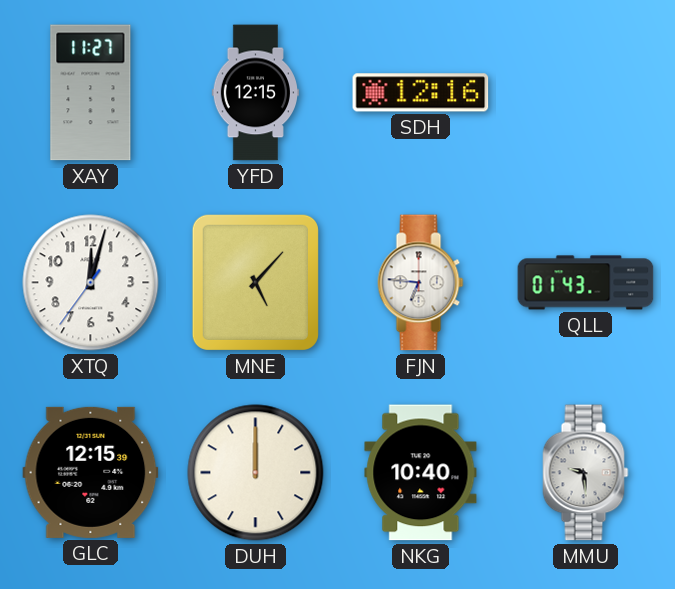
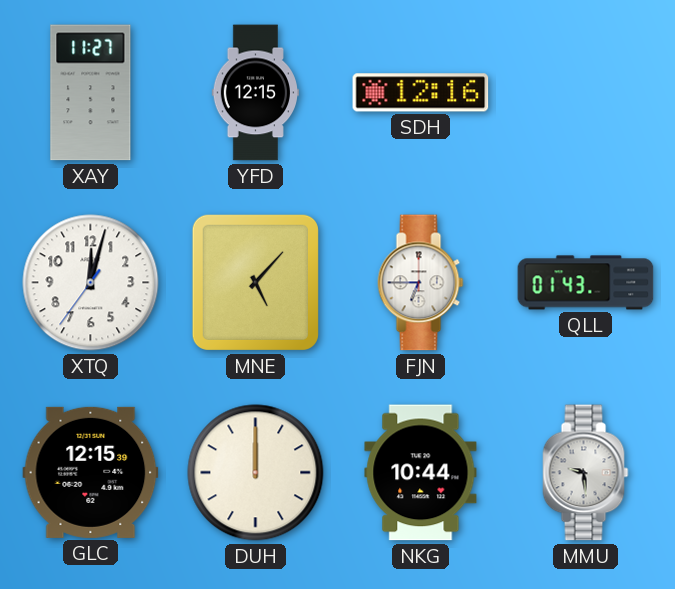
FJN: 6:46 -> 6:45 (421, 283)
NKG: 10:40 -> 10:44 (421, 473)
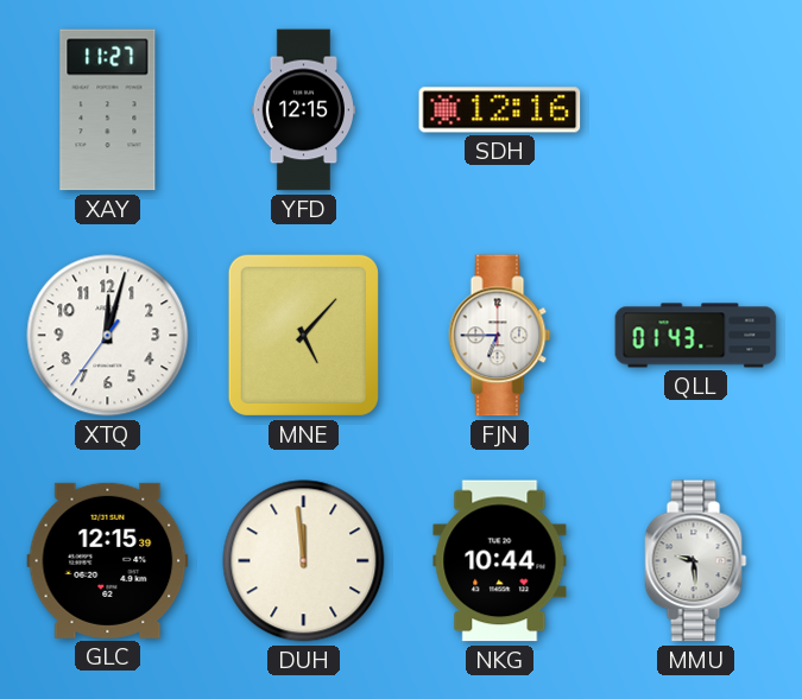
DUH: 12:00 -> 11:59 (304, 561)
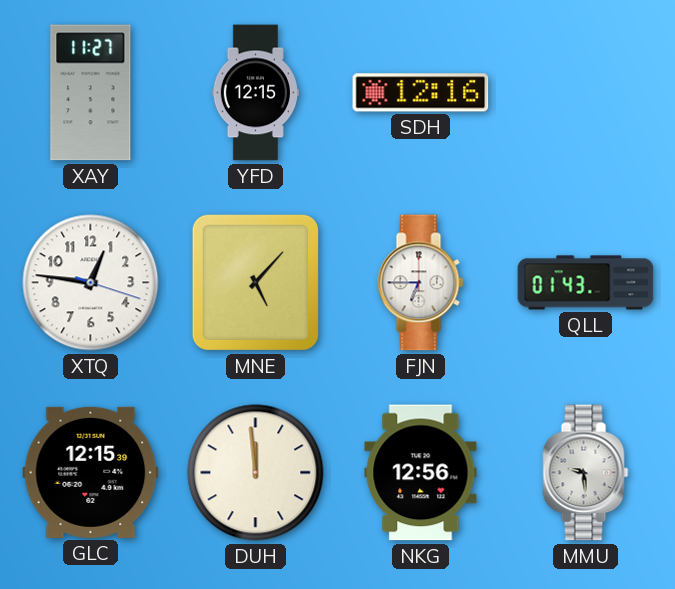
XTQ: 12:02 -> 12:46 (91, 283)
NKG: 10:44 -> 12:56 (421, 473)
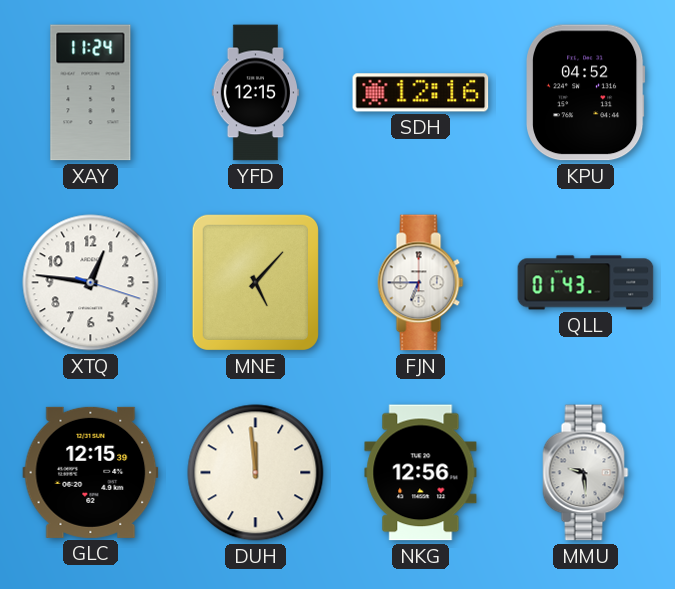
XAY: 11:27 -> 11:24 (91, 93)
KPU: none -> 04:52 (585, 93)
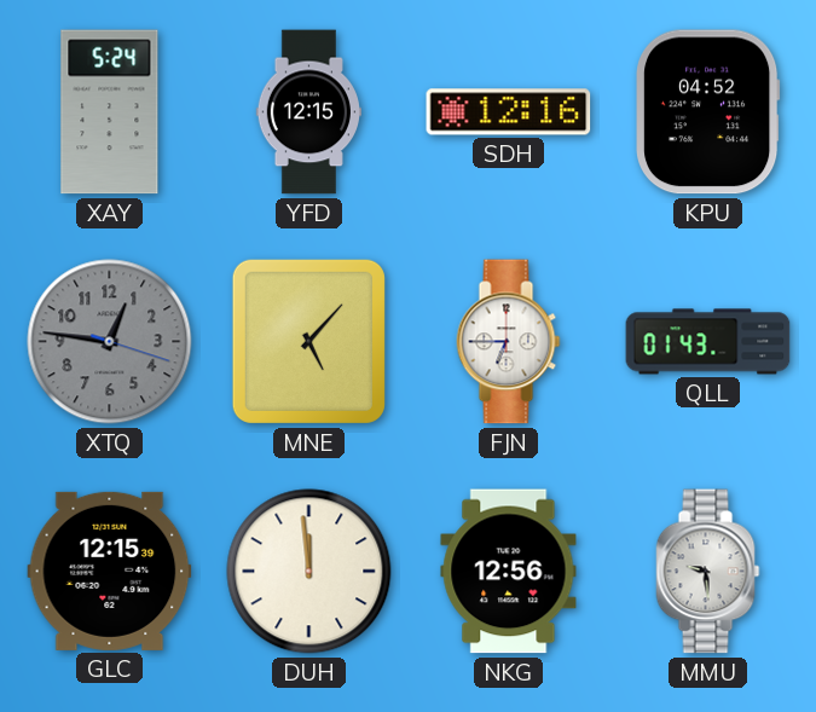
XAY: 11:24 -> 5:24 (110, 112)
XTQ dial: white -> grey (110, 342)
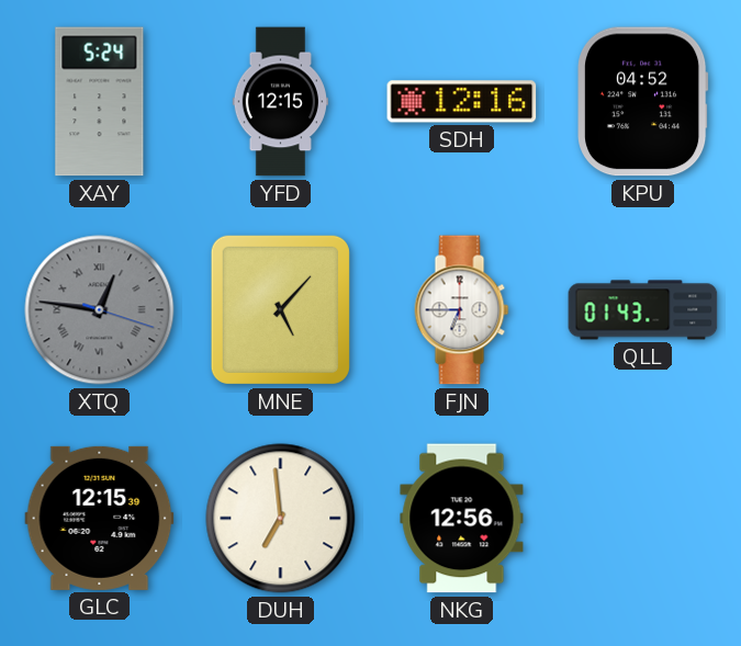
XTQ numerals: Arabic -> Roman (100, 310)
DUH: 11:59 -> 6:59 (281, 519)
MMU: 9:29 -> none (708, 572)
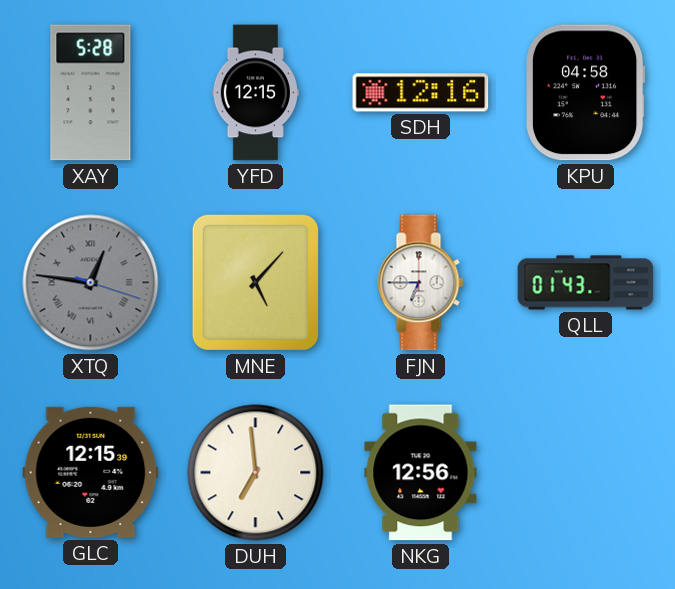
XAY: 5:24 -> 5:28 (91, 93)
KPU: 04:52 -> 04:58 (585, 93)
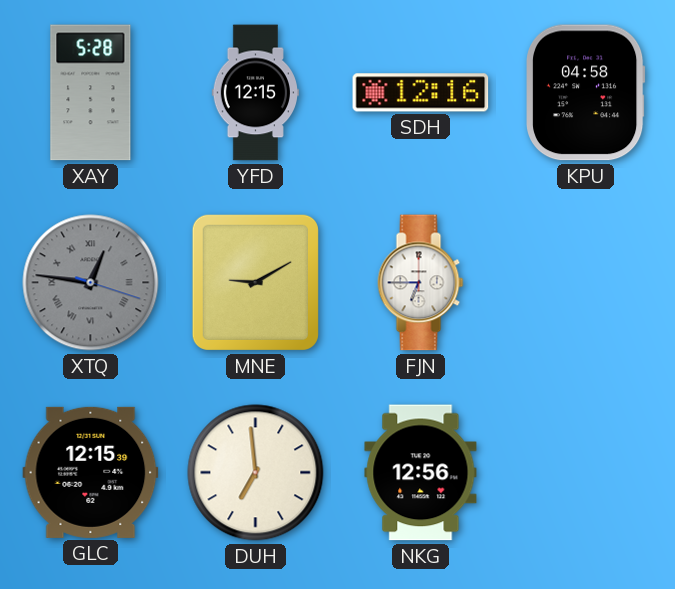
MNE: 5:07 -> 9:10 (255, 282)
QLL: 01:43 -> none (586, 283)
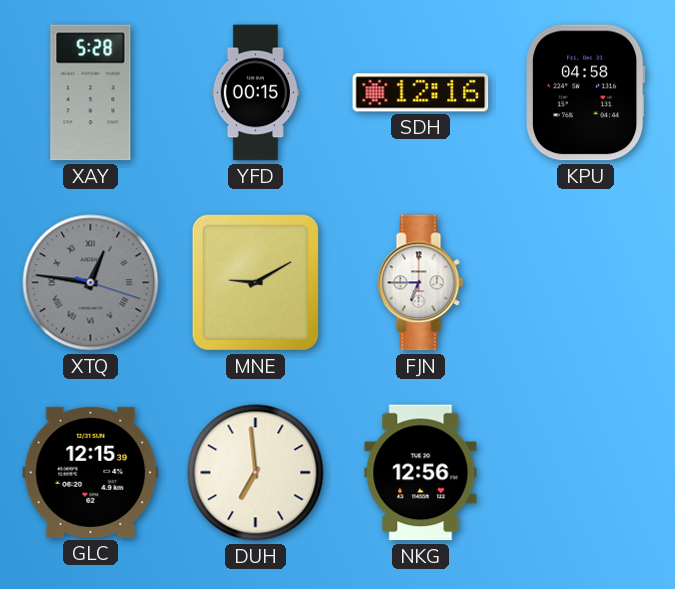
YFD: 12:15 -> 00:15 (255, 93)
